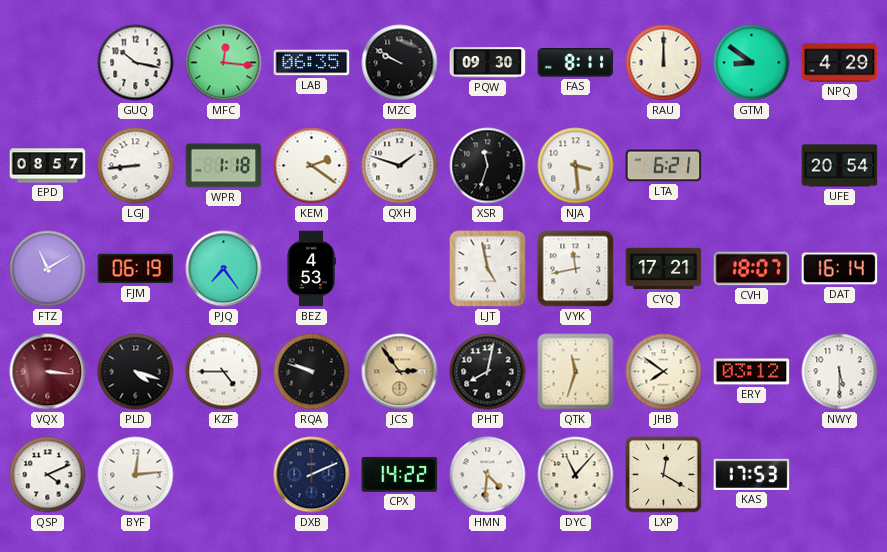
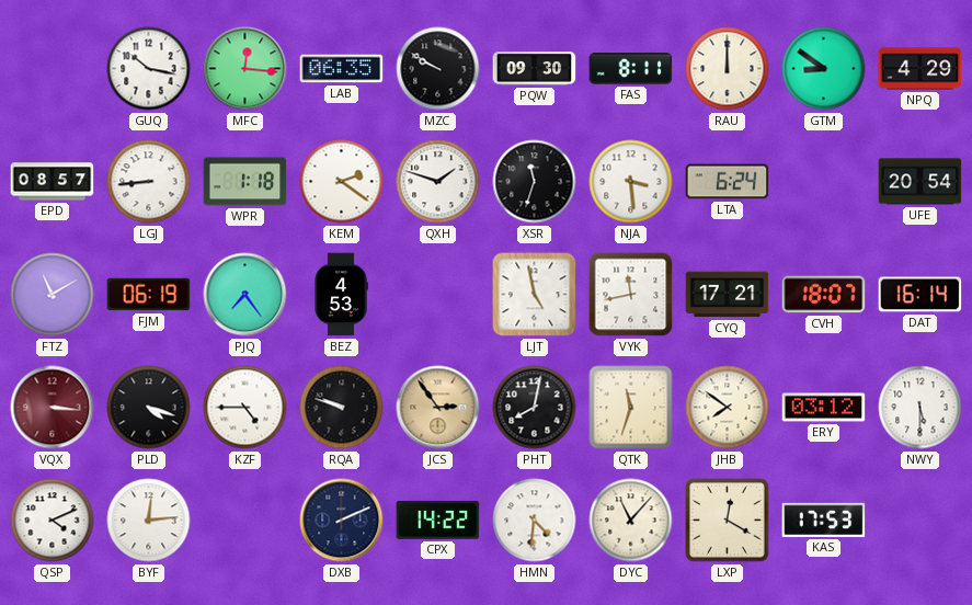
LTA: 6:21 -> 6:24 (728, 182)
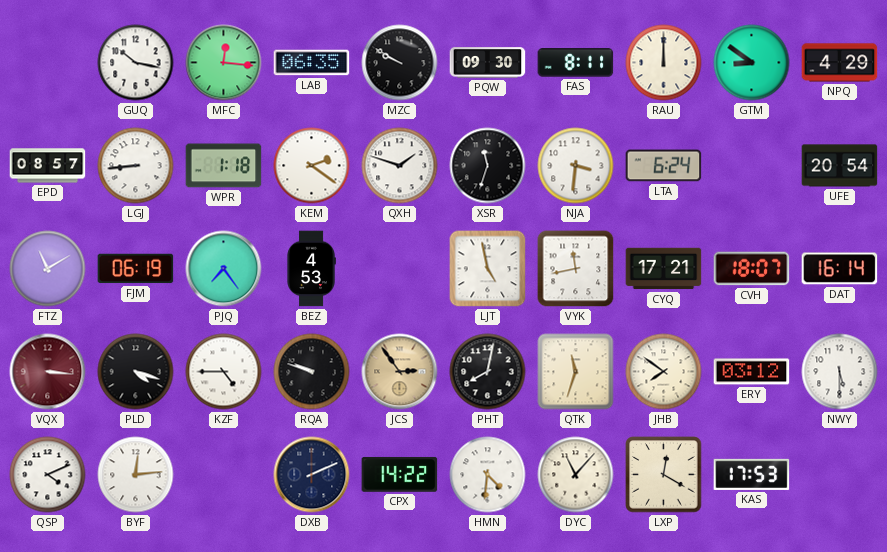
NJA: 3:29 -> 3:31 (576, 166)
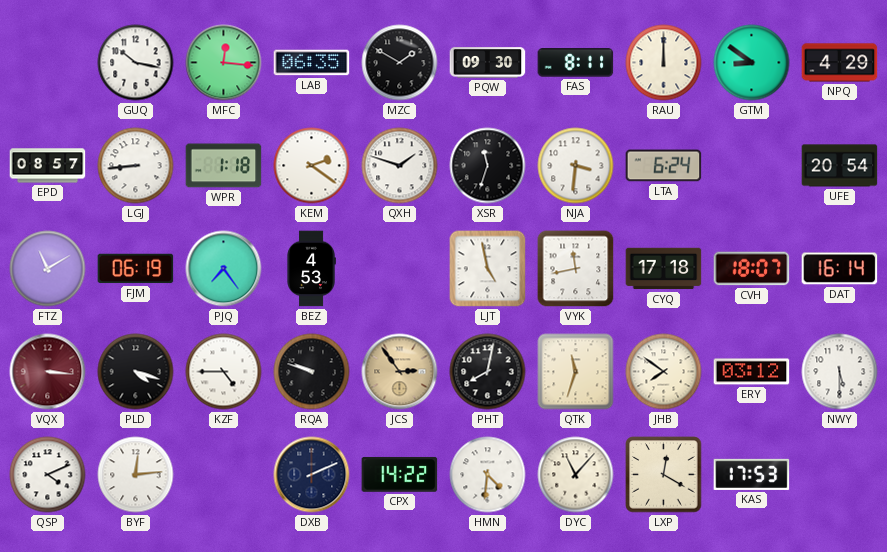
MZC: 9:50 -> 1:50 (400, 63)
CYQ: 17:21 -> 17:18 (664, 269)
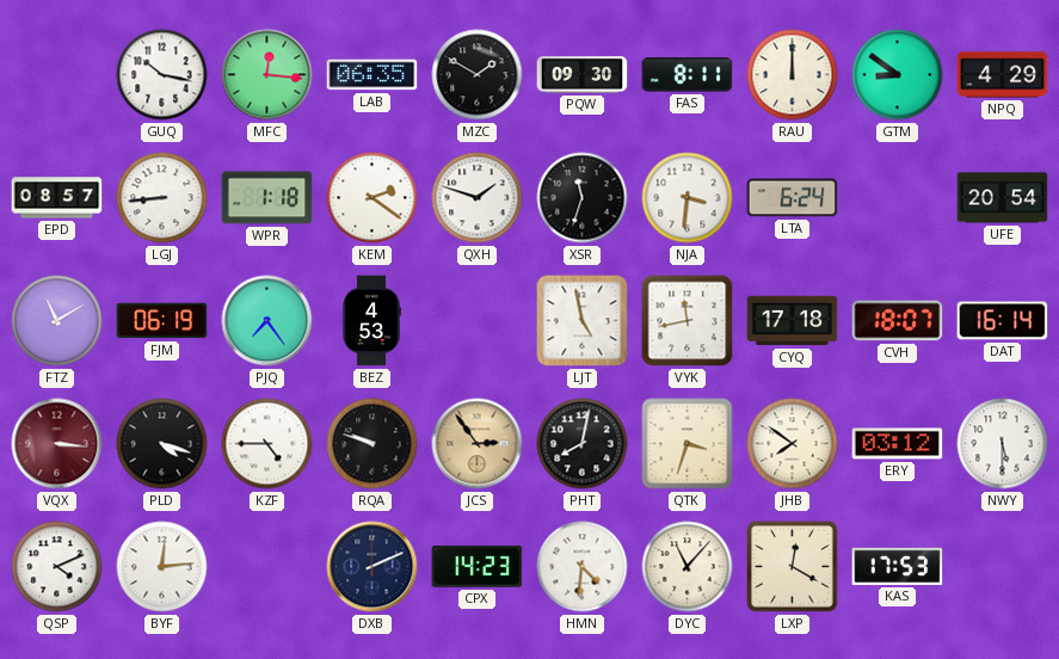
QTK: 11:33 -> 3:33 (688, 444)
CPX: 14:22 -> 14:23 (478, 566)
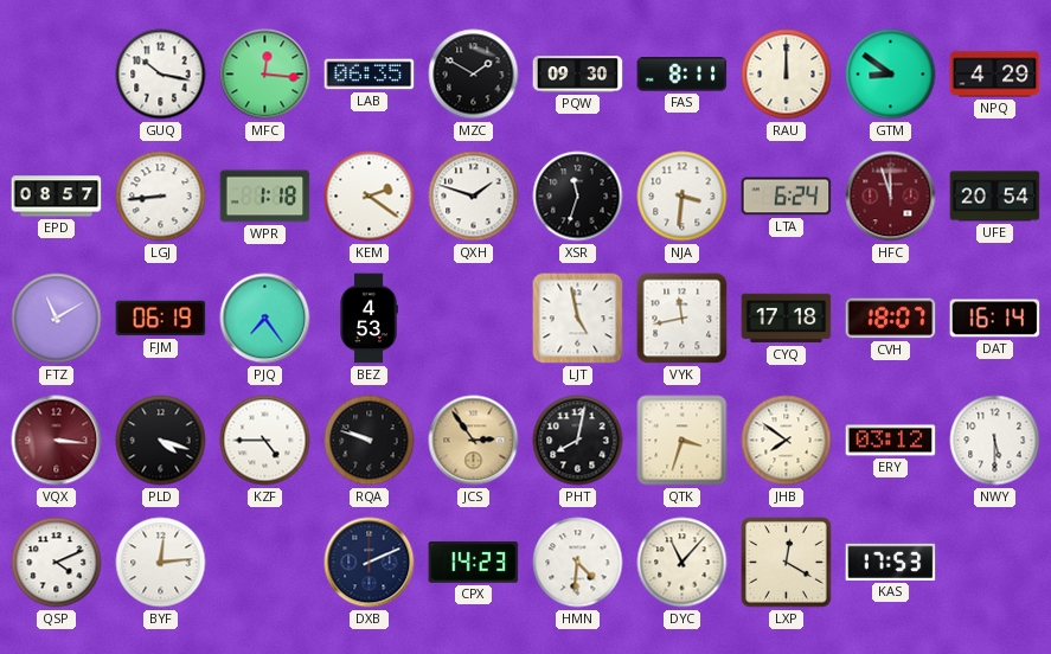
HFC: none -> 11:57 (891, 197)
